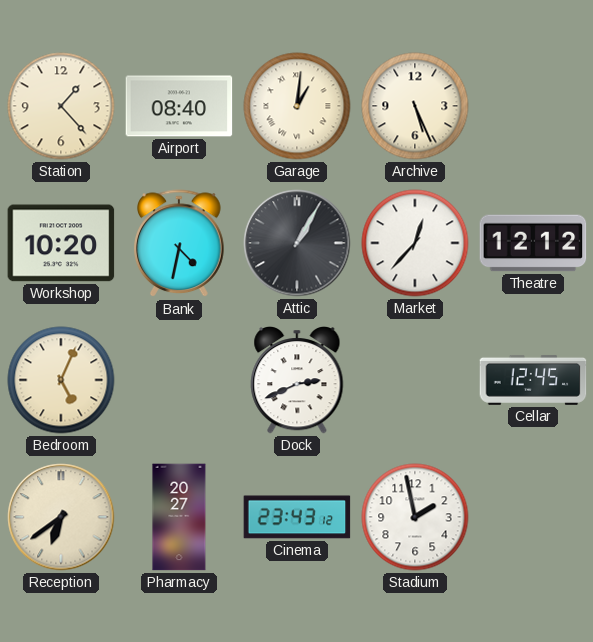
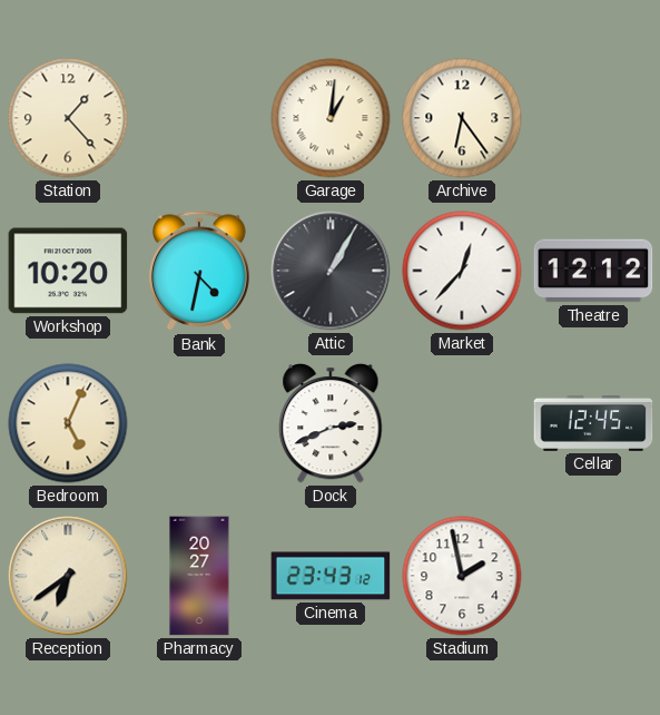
Airport: 08:40 -> none (179, 106)
Archive: 5:26 -> 6:24 (462, 118)
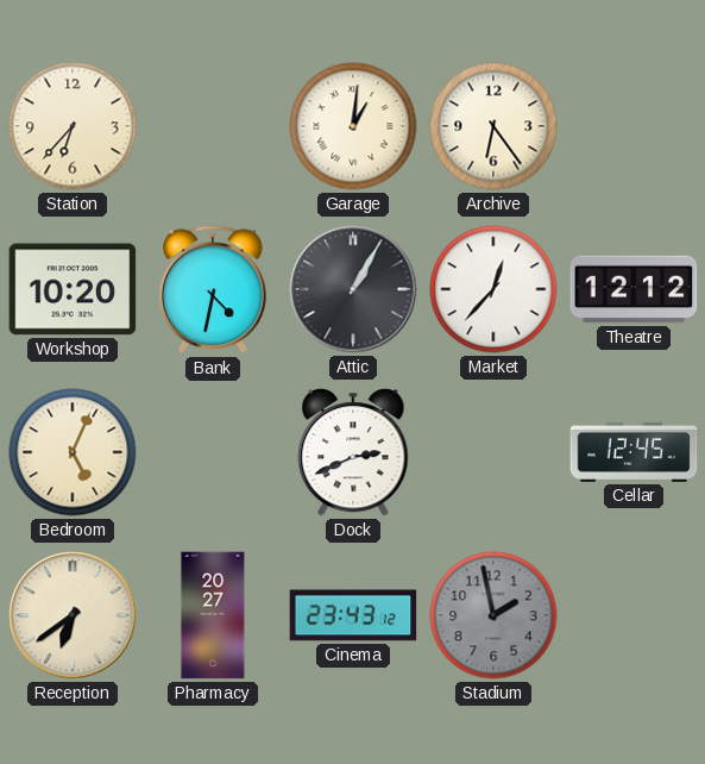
Station: 1:23 -> 6:37 (73, 126)
Stadium dial: white -> grey (493, 615)
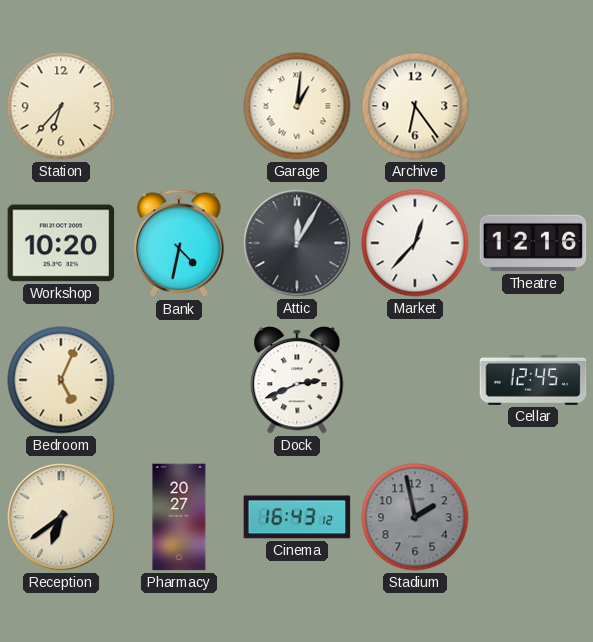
Attic: 1:05 -> 12:05 (297, 243)
Theatre: 12:12 -> 12:16 (533, 243)
Cinema: 23:43 -> 16:43 (297, 517)
